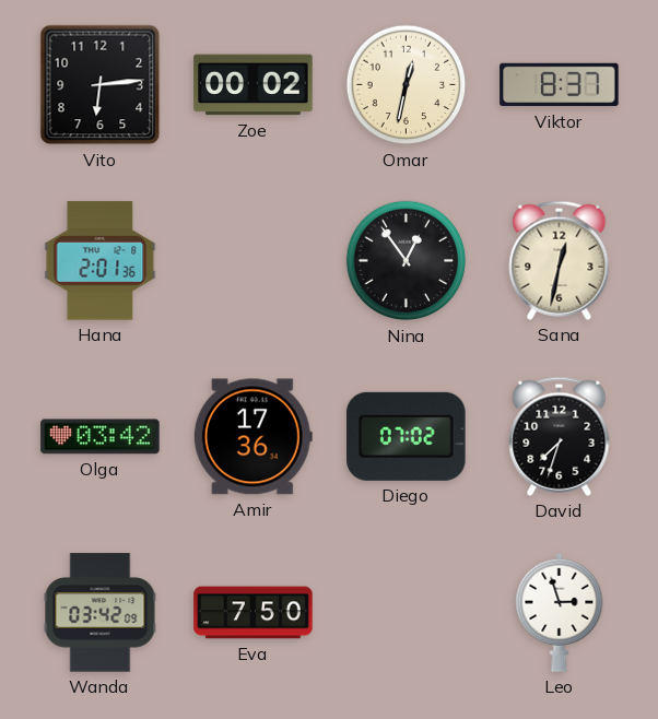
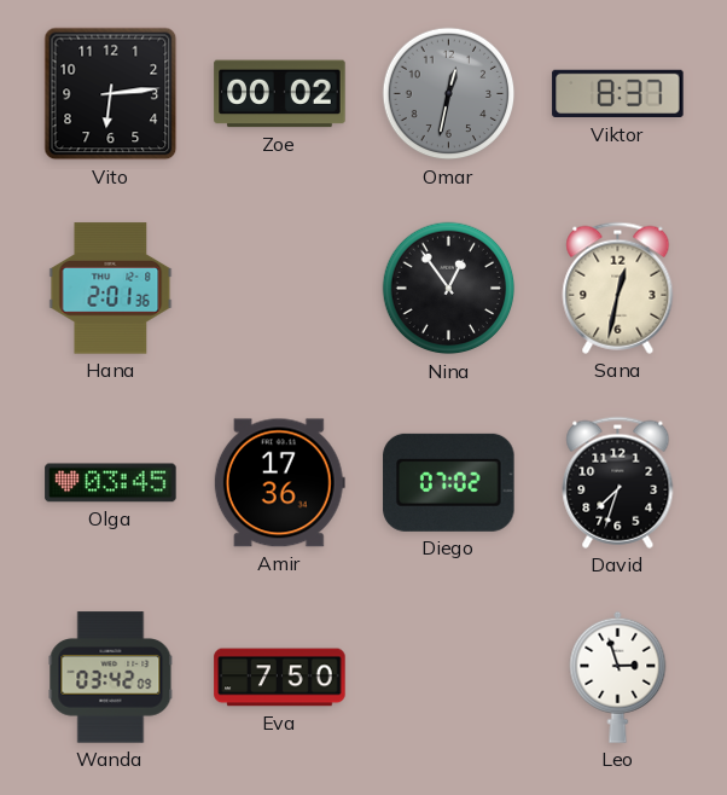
Omar dial: cream -> grey (449, 94)
Olga: 03:42 -> 03:45 (111, 483)
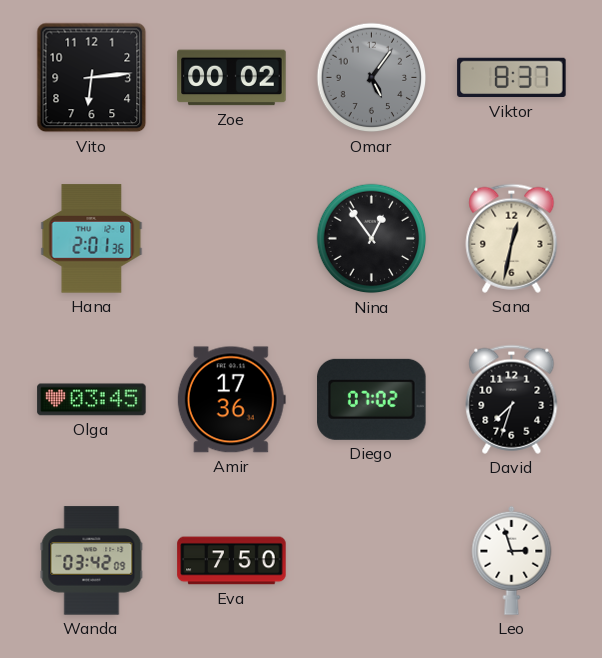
Omar: 12:32 -> 5:06 (372, 78)
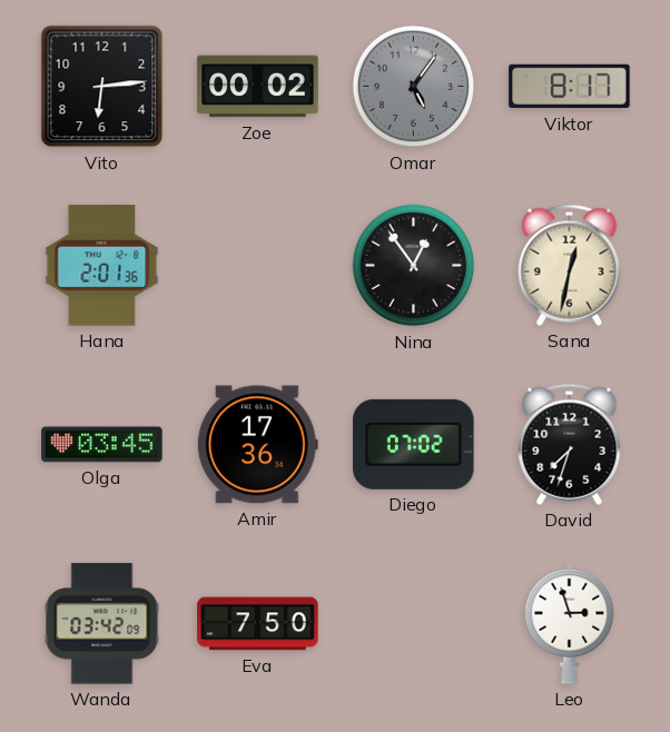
Viktor: 8:37 -> 8:17 (570, 87)
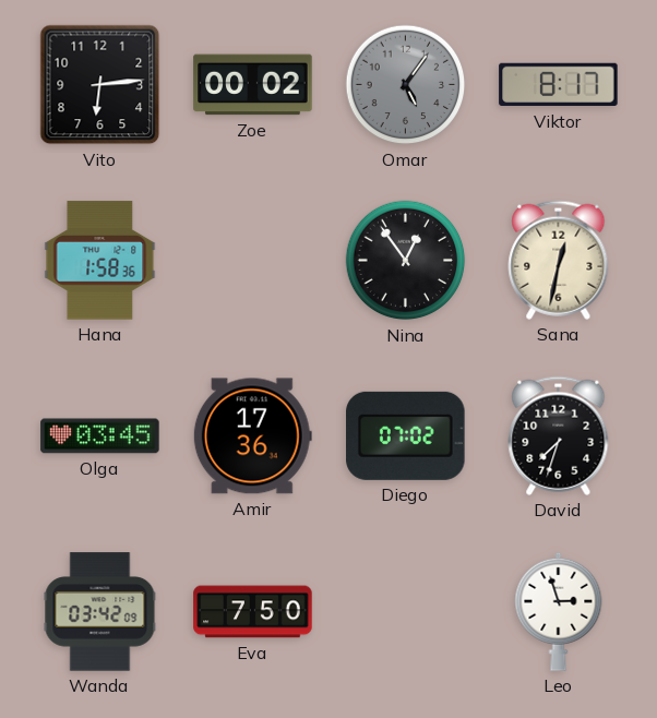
Hana: 2:01 -> 1:58 (100, 261)
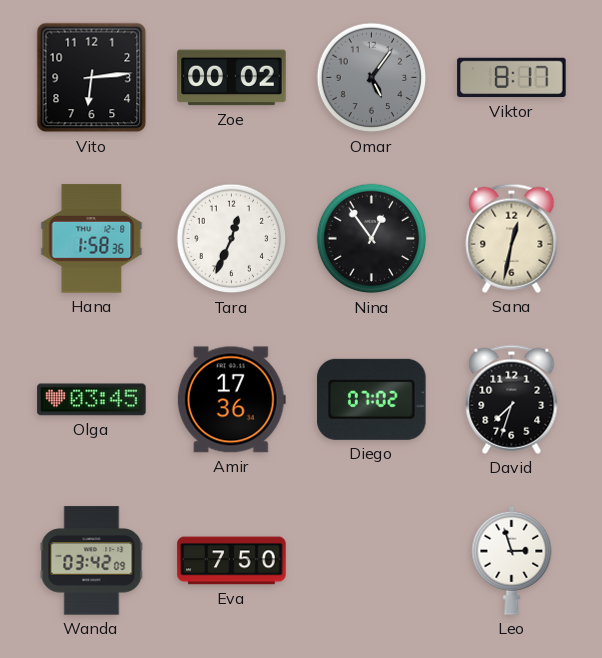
Tara: none -> 12:34 (232, 239)
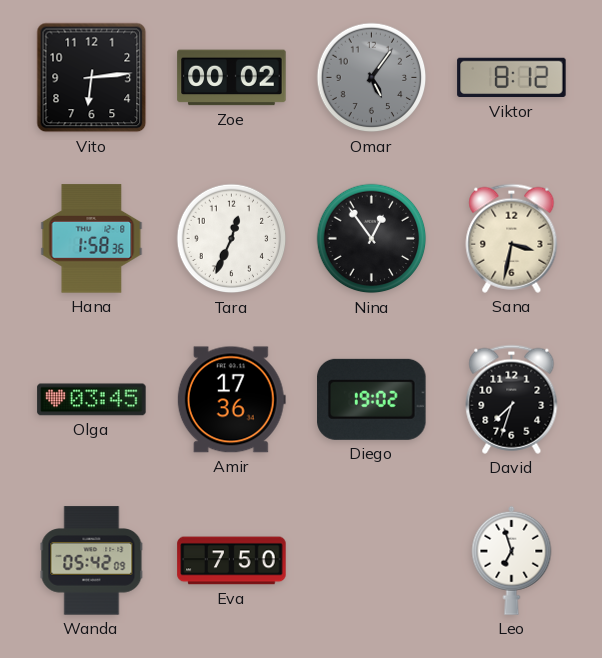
Viktor: 8:17 -> 8:12 (512, 78)
Sana: 12:32 -> 3:32 (512, 238)
Diego: 07:02 -> 19:02 (372, 399)
Wanda: 03:42 -> 05:42 (92, 561)
Leo: 2:57 -> 6:57 (512, 560)
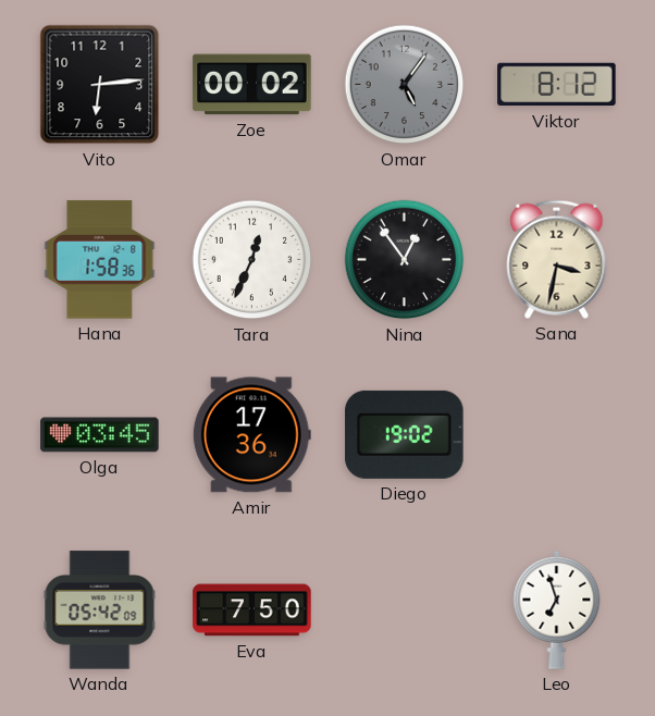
David: 7:33 -> none (512, 399)
